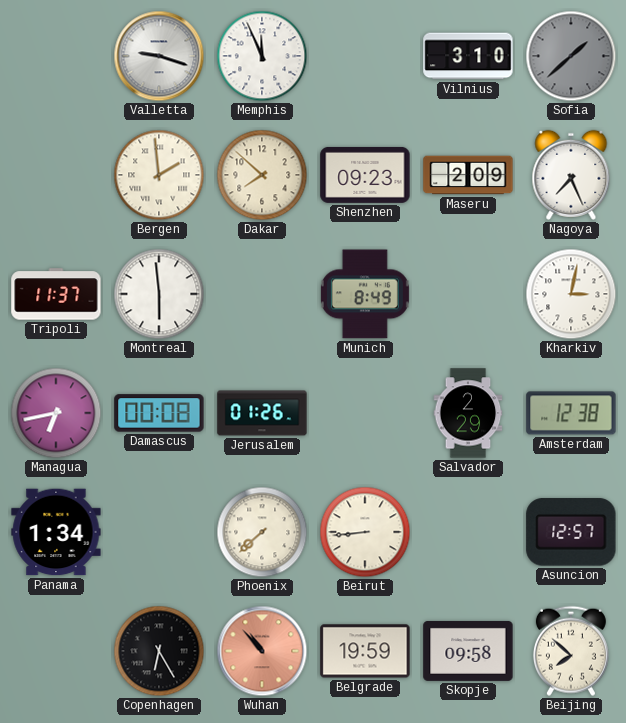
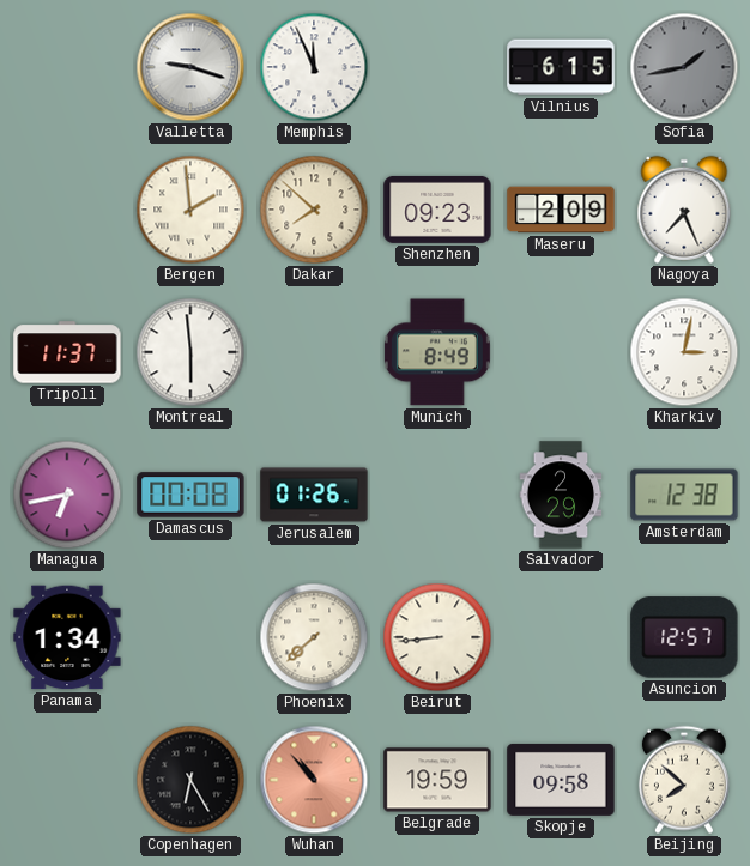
Vilnius: 3:10 -> 6:15 (561, 67)
Sofia: 1:38 -> 1:43 (684, 67)
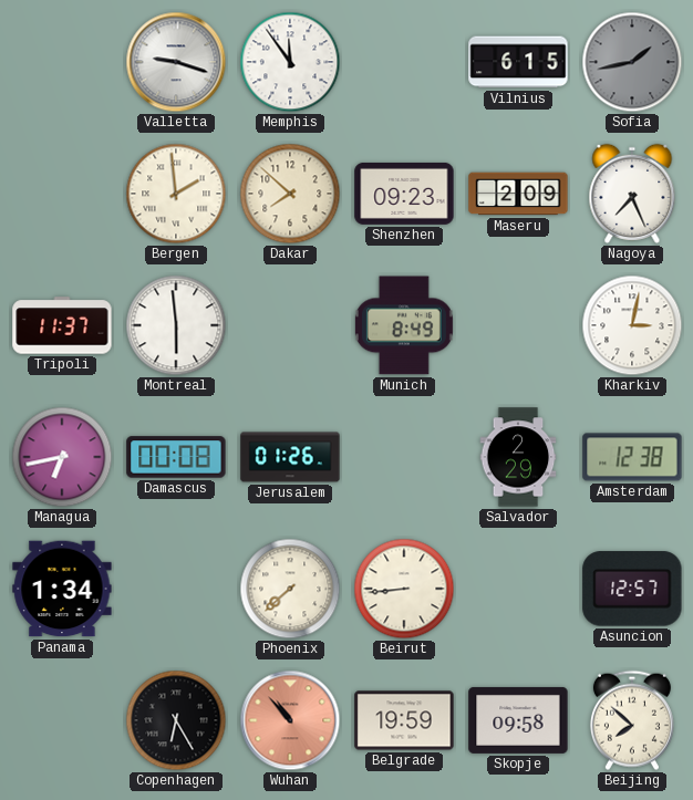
Memphis: 11:56 -> 11:54 (290, 62)
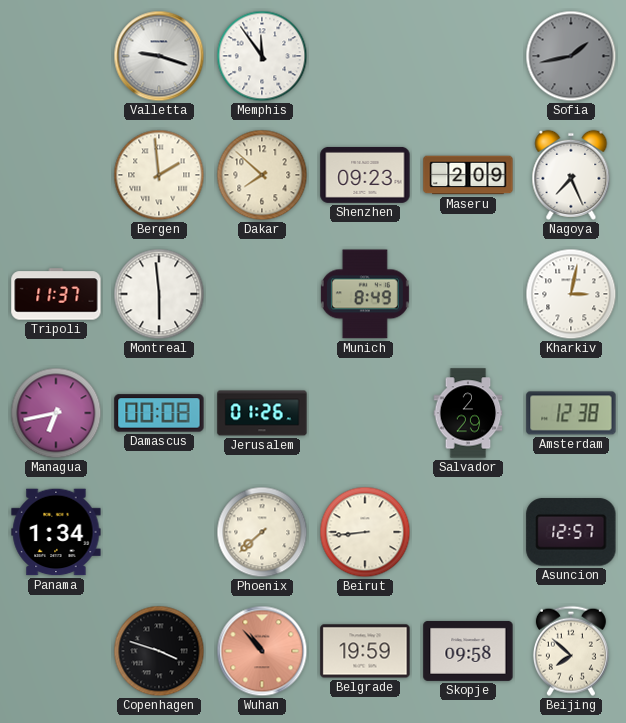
Vilnius: 6:15 -> none (518, 62)
Copenhagen: 6:25 -> 3:48 (159, 651)
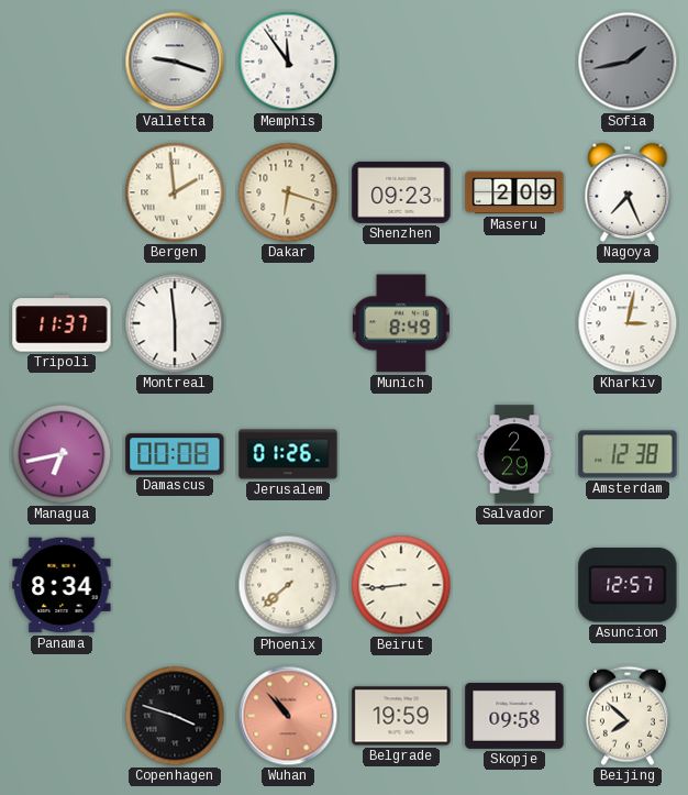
Dakar: 7:52 -> 6:18 (288, 192)
Panama: 1:34 -> 8:34 (62, 585)
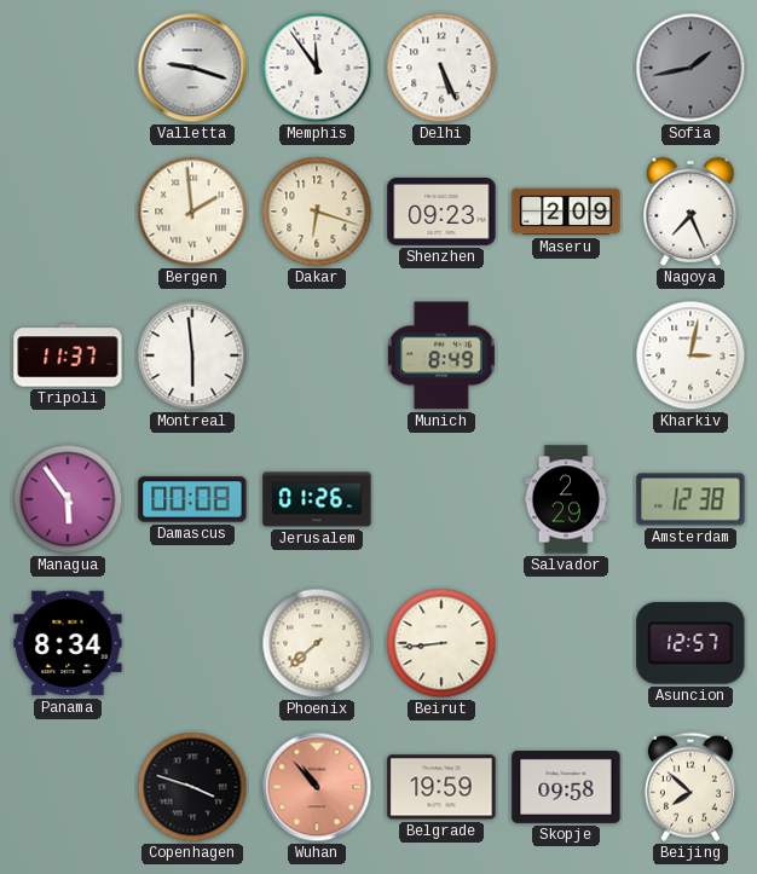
Delhi: none -> 5:26 (441, 68)
Managua: 6:43 -> 5:54 (68, 499)
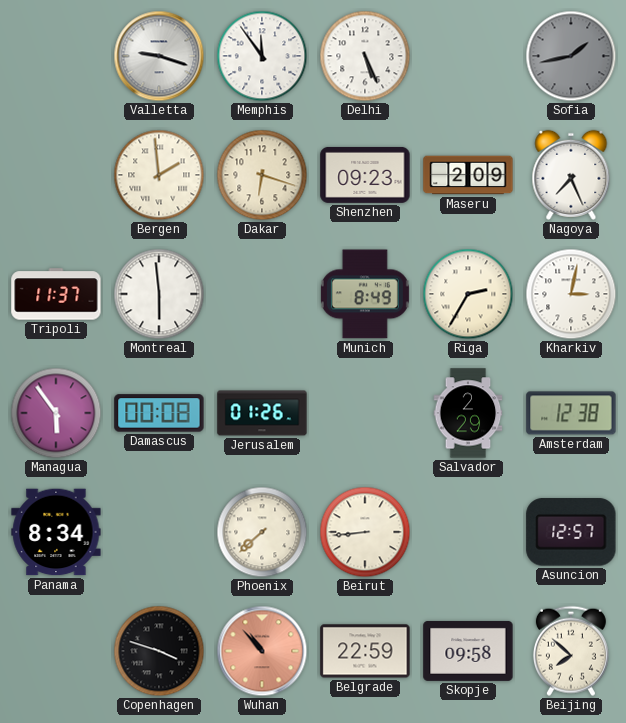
Riga: none -> 2:35 (468, 294)
Belgrade: 19:59 -> 22:59 (365, 651)
